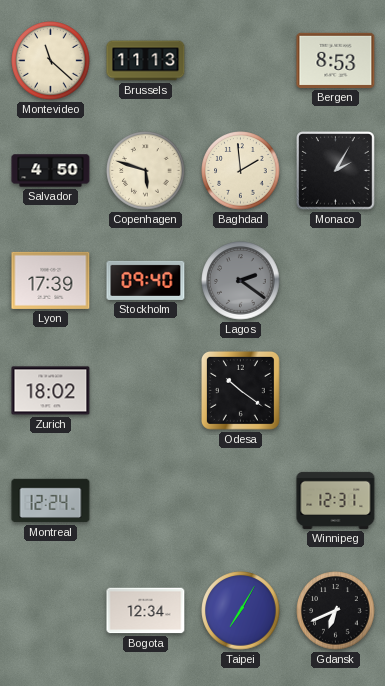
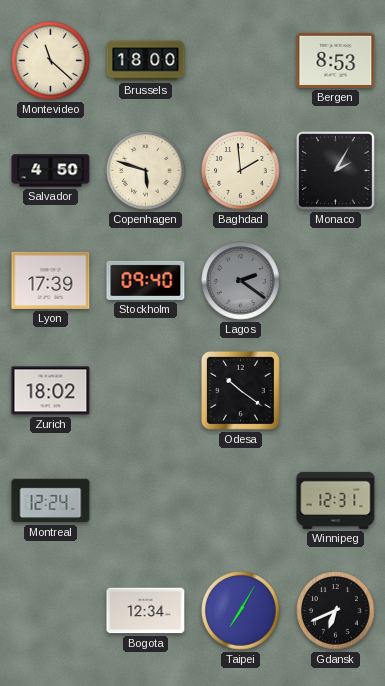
Brussels: 11:13 -> 18:00 (146, 61)
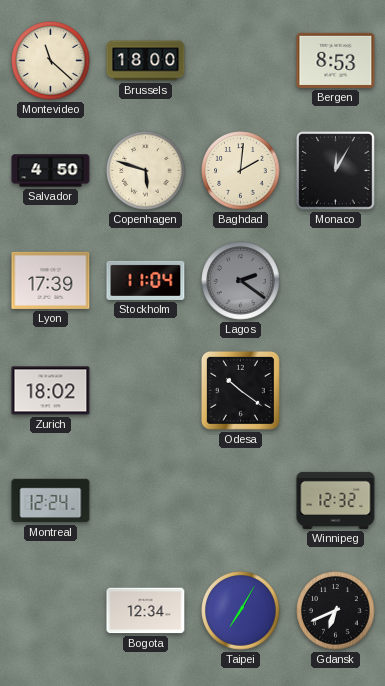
Baghdad: 1:59 -> 2:01 (241, 171)
Monaco: 2:05 -> 12:05 (336, 171)
Stockholm: 09:40 -> 11:04 (146, 280)
Winnipeg: 12:31 -> 12:32 (336, 500)
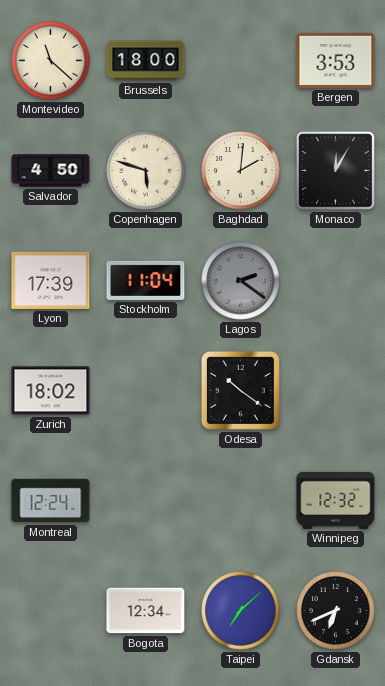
Bergen: 8:53 -> 3:53 (336, 60)
Taipei: 7:05 -> 7:08 (241, 611)
